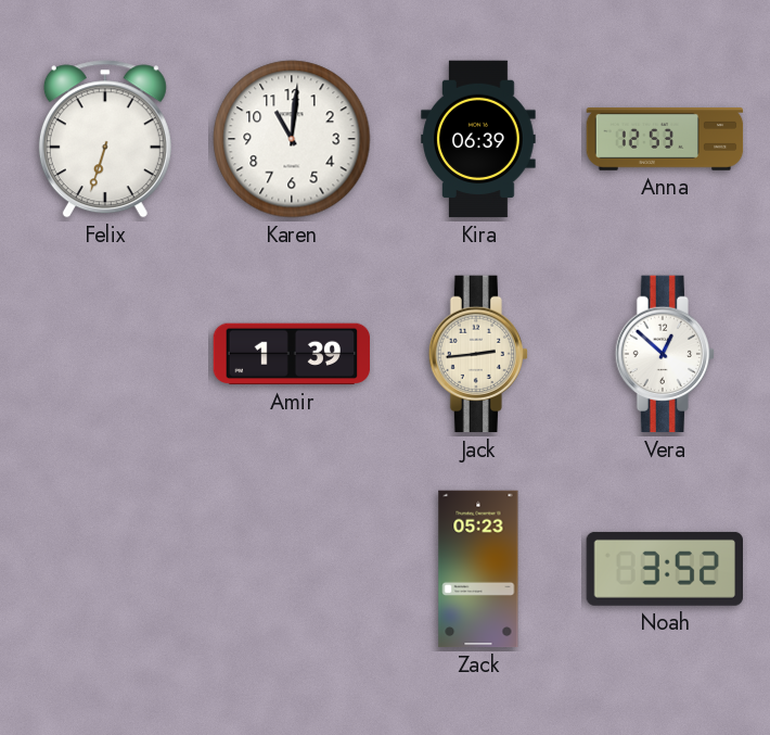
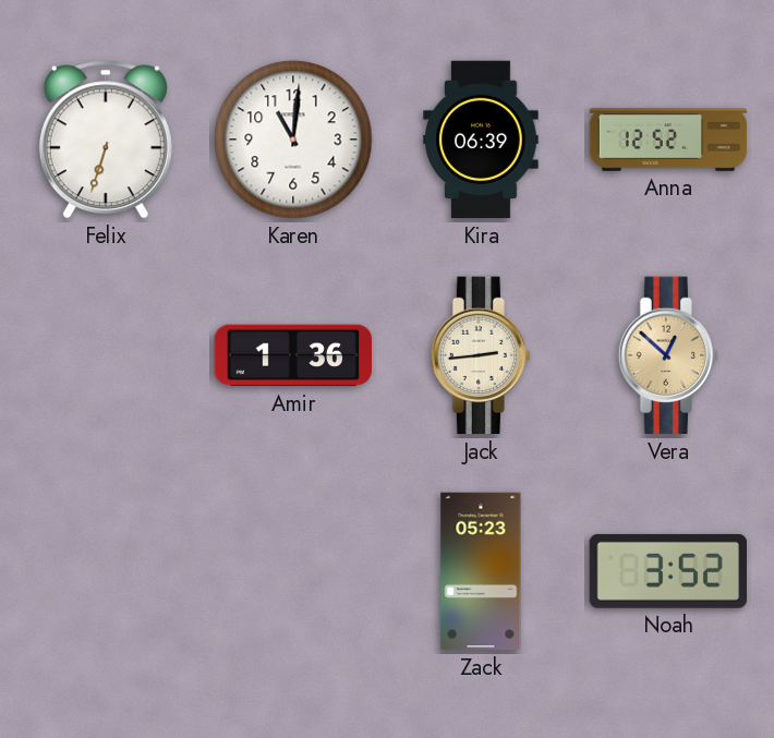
Anna: 12:53 -> 12:52 (668, 141)
Amir: 1:39 -> 1:36 (293, 355)
Vera dial: white -> champagne (667, 355)
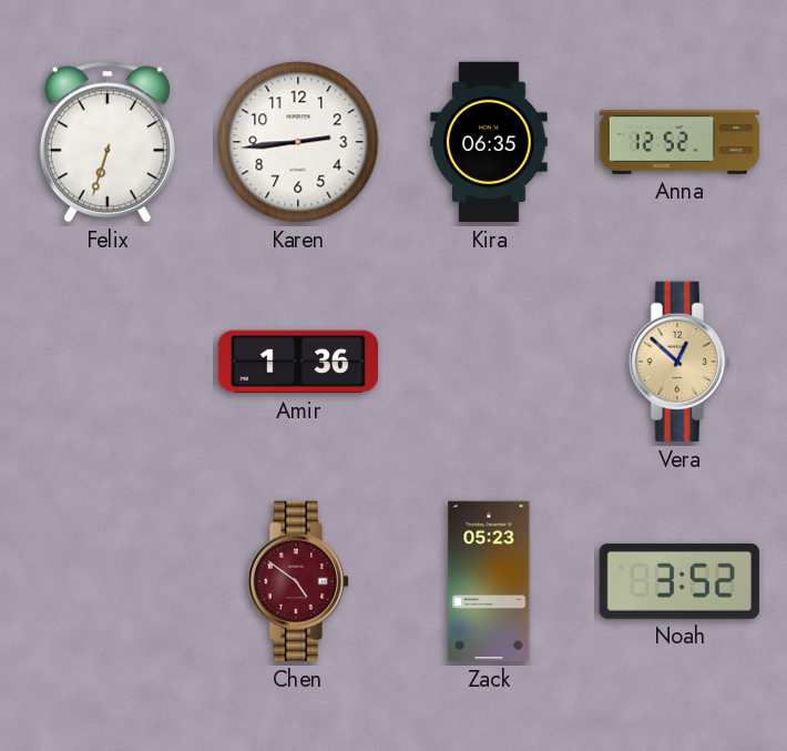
Karen: 11:01 -> 2:44 (298, 142)
Kira: 06:39 -> 06:35 (489, 142)
Jack: 2:44 -> none (480, 355)
Chen: none -> 4:51 (297, 581)
